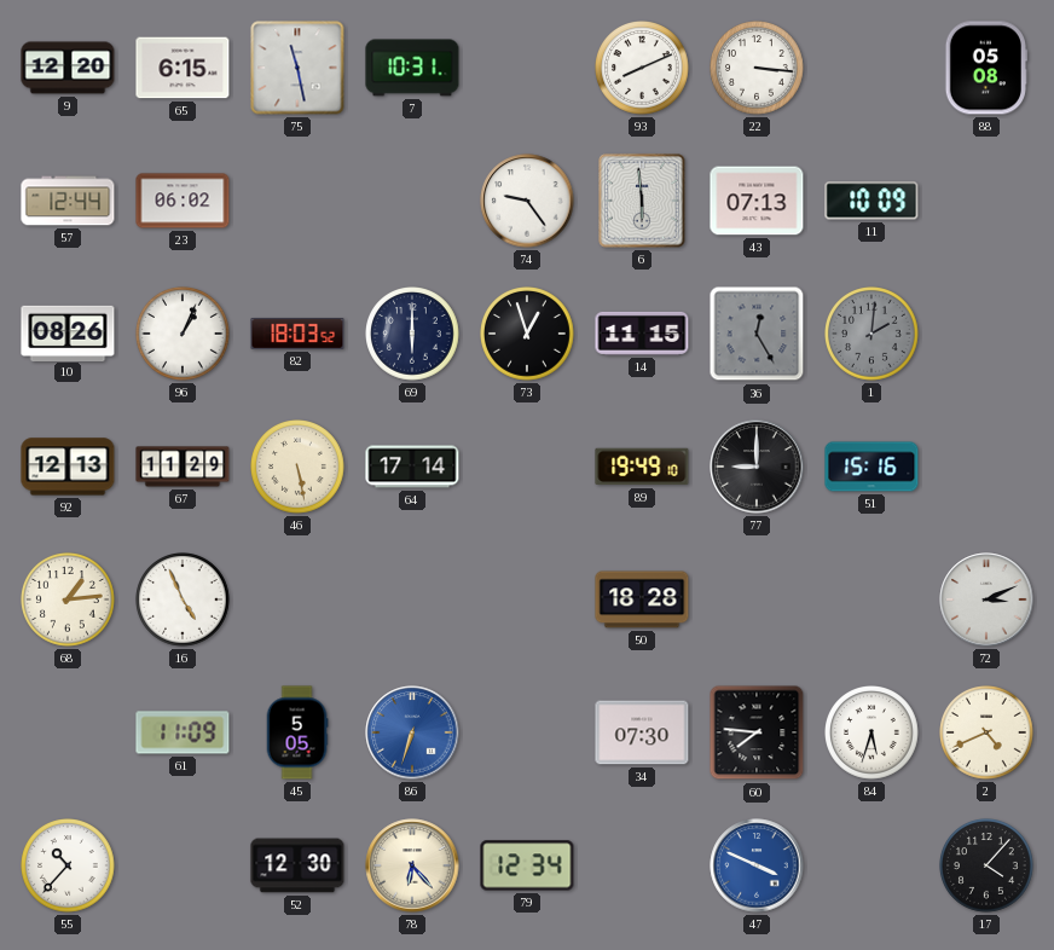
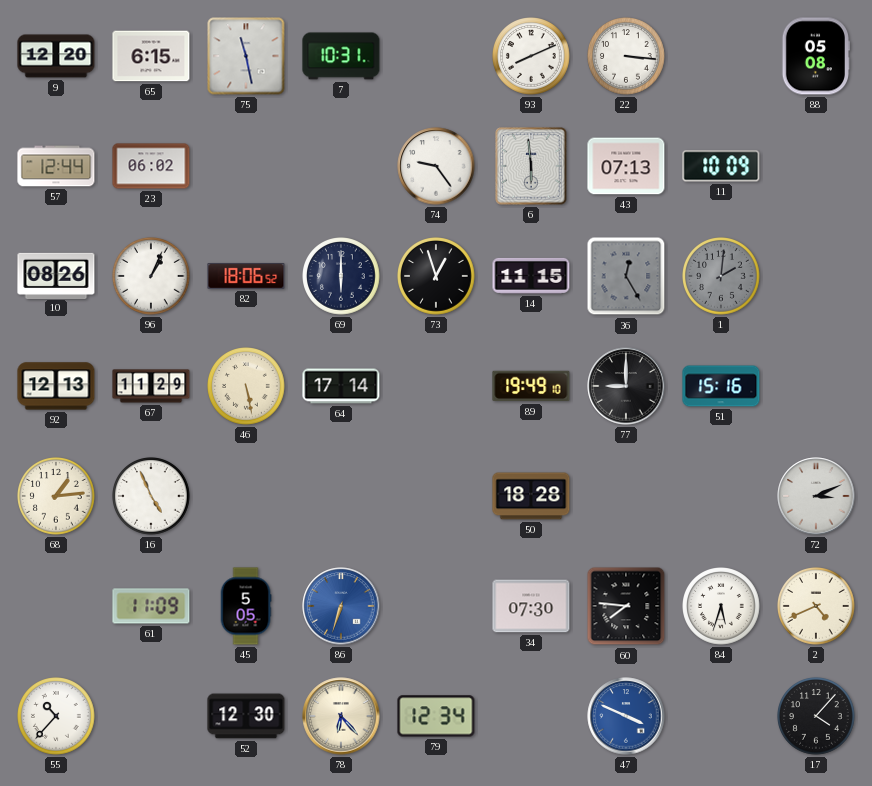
82: 18:03 -> 18:06 (246, 276)
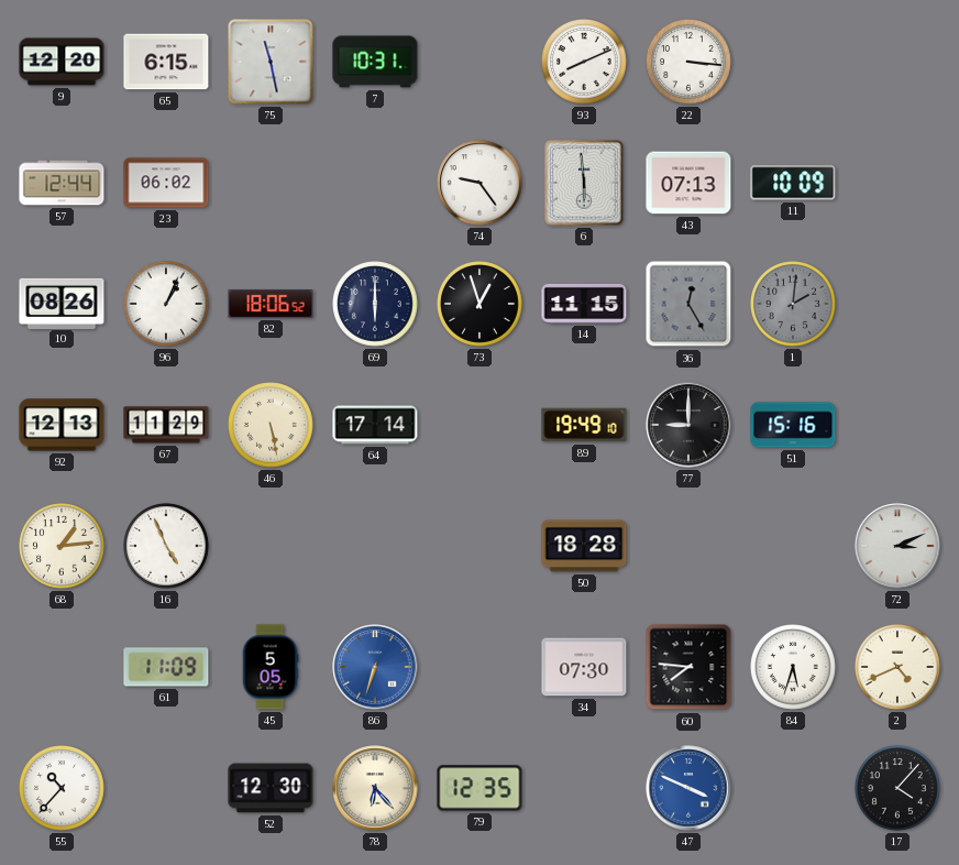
88: 05:08 -> none (815, 56)
79: 12:34 -> 12:35 (480, 788)
